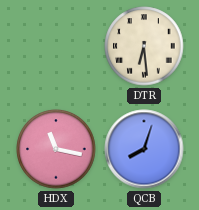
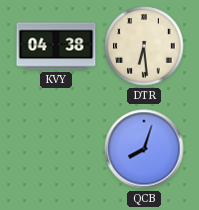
KVY: none -> 04:38 (56, 46)
HDX: 11:17 -> none (56, 149)
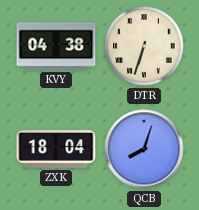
DTR: 6:29 -> 6:33 (144, 46)
ZXK: none -> 18:04 (56, 149)
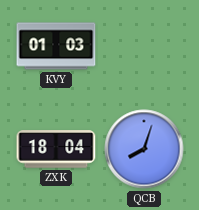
KVY: 04:38 -> 01:03 (56, 46)
DTR: 6:33 -> none (144, 46)
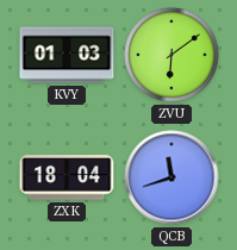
ZVU: none -> 6:09 (171, 55)
QCB: 8:03 -> 11:42 (171, 177)
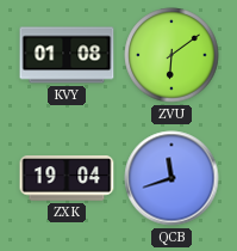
KVY: 01:03 -> 01:08 (67, 55)
ZXK: 18:04 -> 19:04 (67, 178)
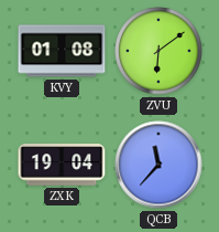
QCB: 11:42 -> 11:37 (158, 165)
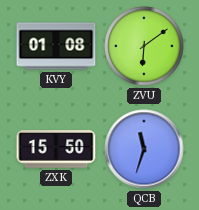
ZXK: 19:04 -> 15:50 (56, 149)
QCB: 11:37 -> 11:33 (144, 149)
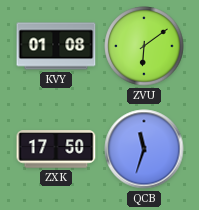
ZXK: 15:50 -> 17:50 (56, 149)
